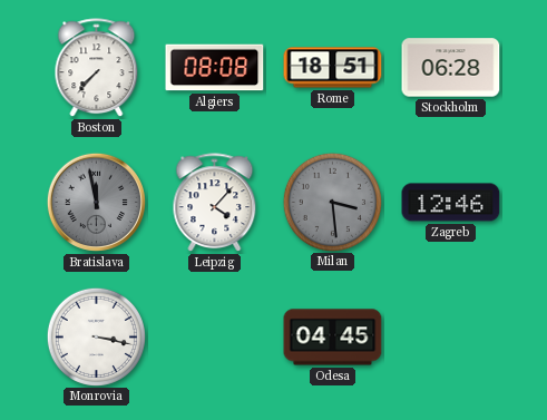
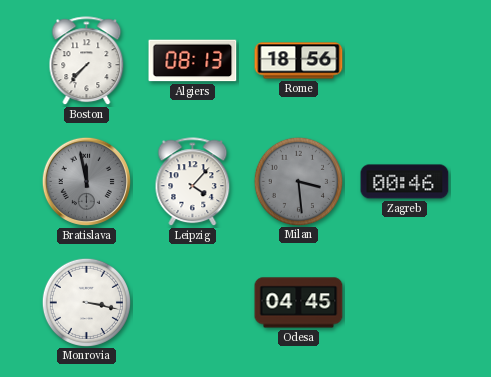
Algiers: 08:08 -> 08:13 (193, 61)
Rome: 18:51 -> 18:56 (299, 61)
Stockholm: 06:28 -> none (451, 68)
Zagreb: 12:46 -> 00:46 (405, 182)
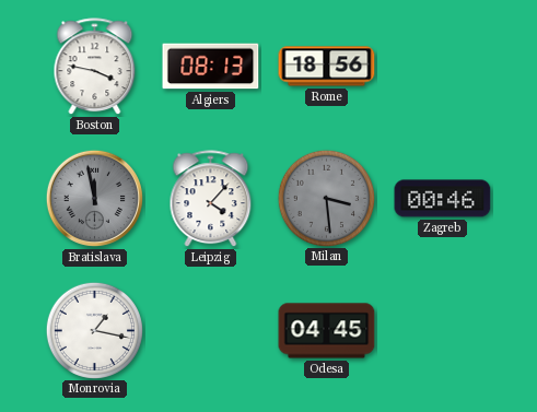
Boston: 7:37 -> 3:47 (95, 67)
Monrovia: 3:17 -> 1:17 (94, 330)
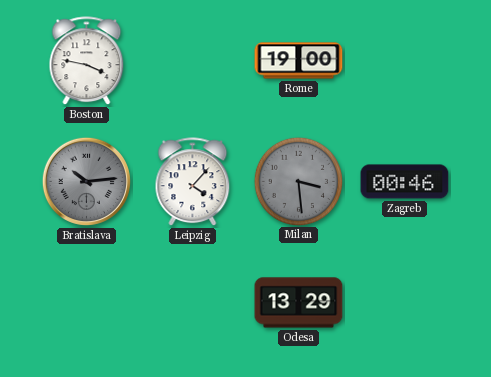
Algiers: 08:13 -> none (211, 67)
Rome: 18:56 -> 19:00 (299, 61)
Bratislava: 11:58 -> 10:14 (86, 181)
Monrovia: 1:17 -> none (94, 330)
Odesa: 04:45 -> 13:29 (299, 303)
